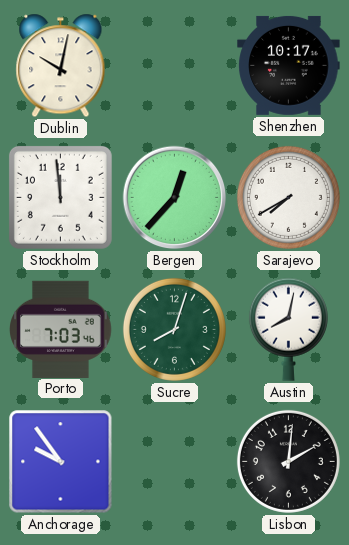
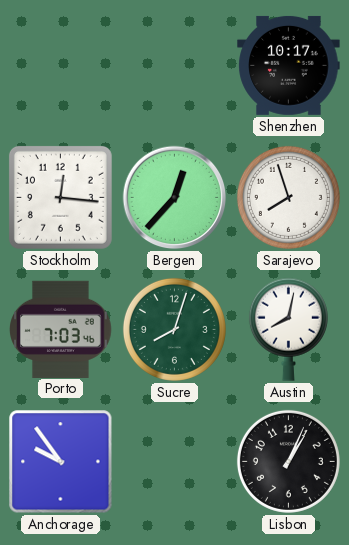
Dublin: 10:02 -> none (61, 66)
Stockholm: 11:59 -> 12:16 (60, 197)
Sarajevo: 7:40 -> 7:57 (288, 197)
Lisbon: 2:01 -> 1:04 (288, 461)
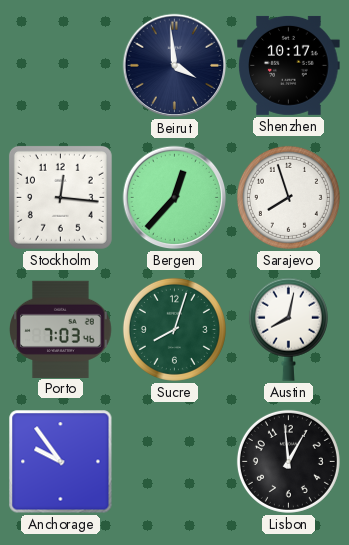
Beirut: none -> 3:59 (175, 66)
Lisbon: 1:04 -> 12:59 (288, 461)
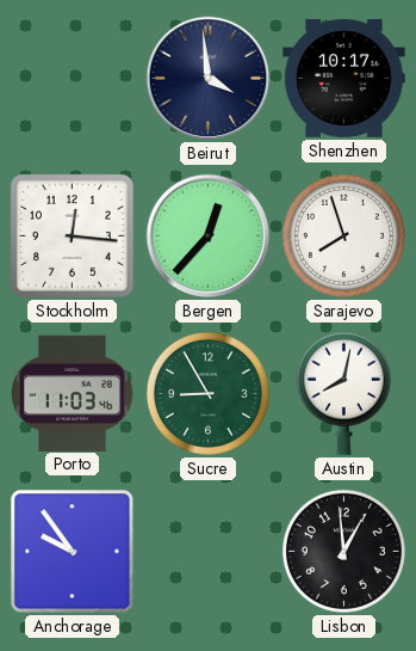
Porto: 7:03 -> 11:03 (73, 393)
Sucre: 8:03 -> 8:55 (207, 393)
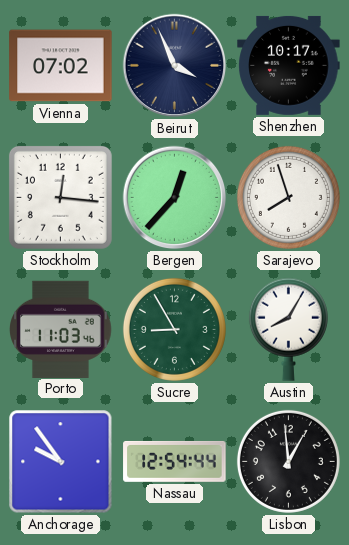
Vienna: none -> 07:02 (61, 66)
Beirut: 3:59 -> 3:56 (175, 66)
Austin: 8:02 -> 8:05 (288, 329)
Nassau: none -> 12:54 (175, 461)
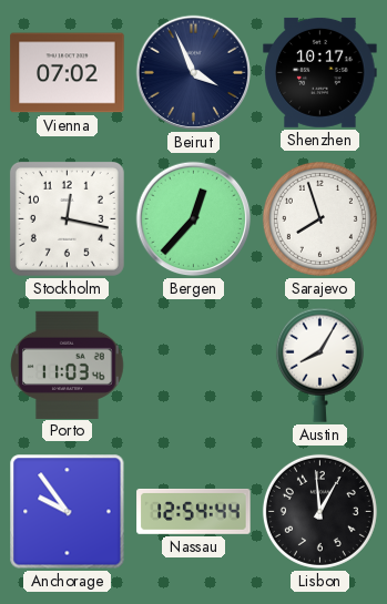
Stockholm: 12:16 -> 12:17 (67, 218)
Sucre: 8:55 -> none (174, 329)
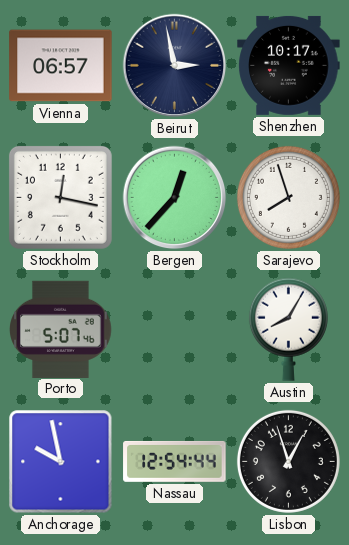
Vienna: 07:02 -> 06:57 (61, 66)
Beirut: 3:56 -> 2:58 (175, 66)
Porto: 11:03 -> 5:07 (61, 329)
Anchorage: 9:54 -> 9:58 (61, 462)
Lisbon: 12:59 -> 12:57 (288, 461)
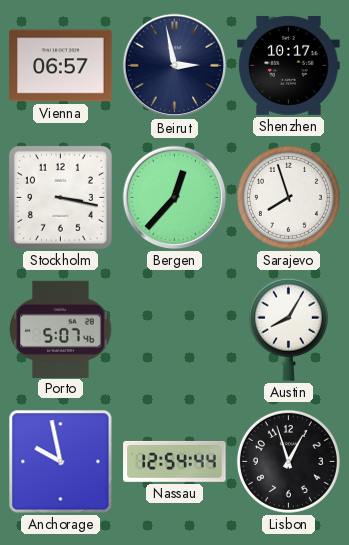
Stockholm: 12:17 -> 3:17 (60, 197)
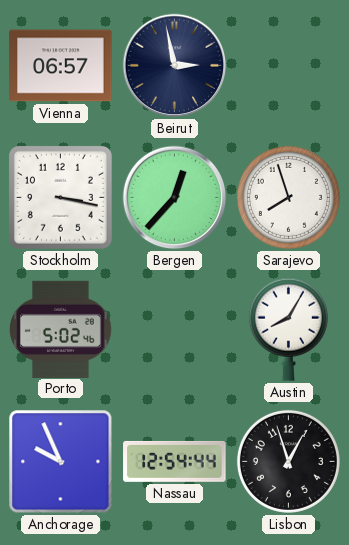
Shenzhen: 10:17 -> none (289, 65)
Porto: 5:07 -> 5:02 (61, 329)
Anchorage: 9:58 -> 9:56 (61, 462)
